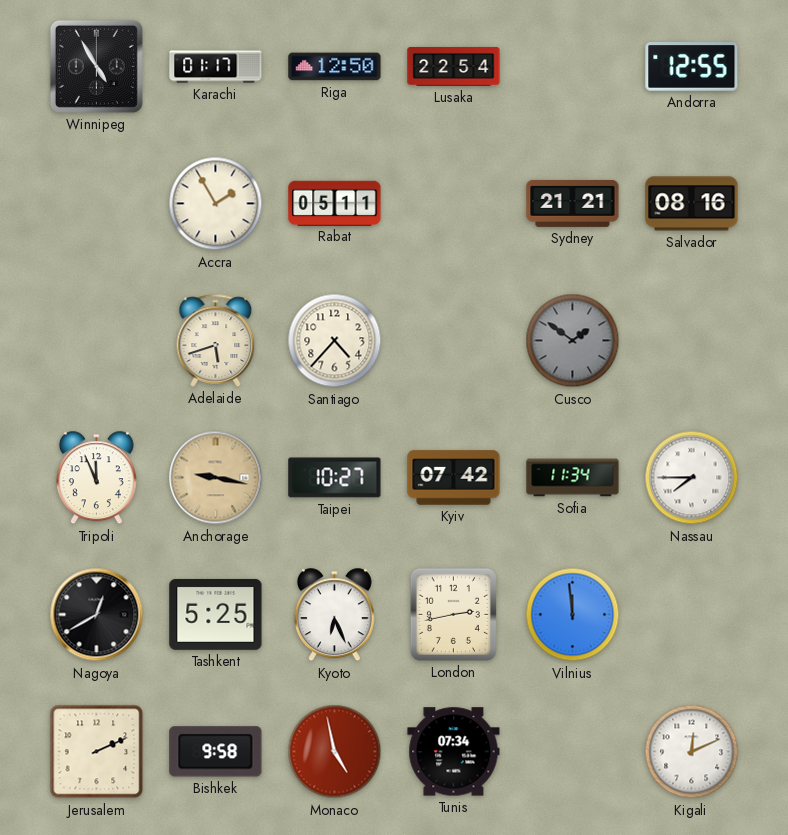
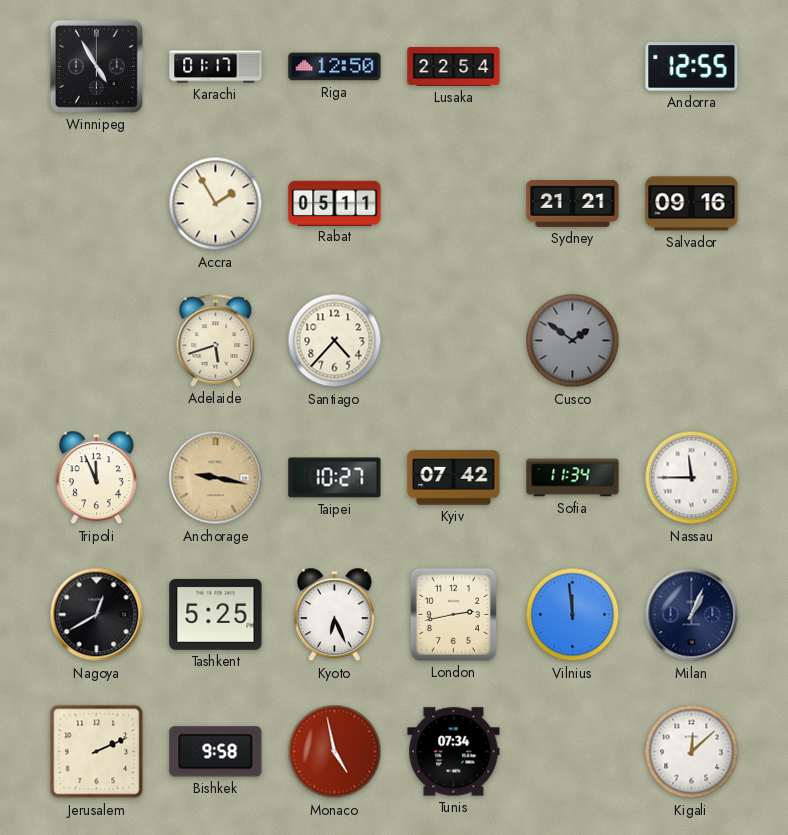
Salvador: 08:16 -> 09:16 (692, 204)
Nassau: 7:45 -> 11:45 (692, 478)
Milan: none -> 1:04 (692, 615)
Kigali: 12:11 -> 12:08 (692, 752)
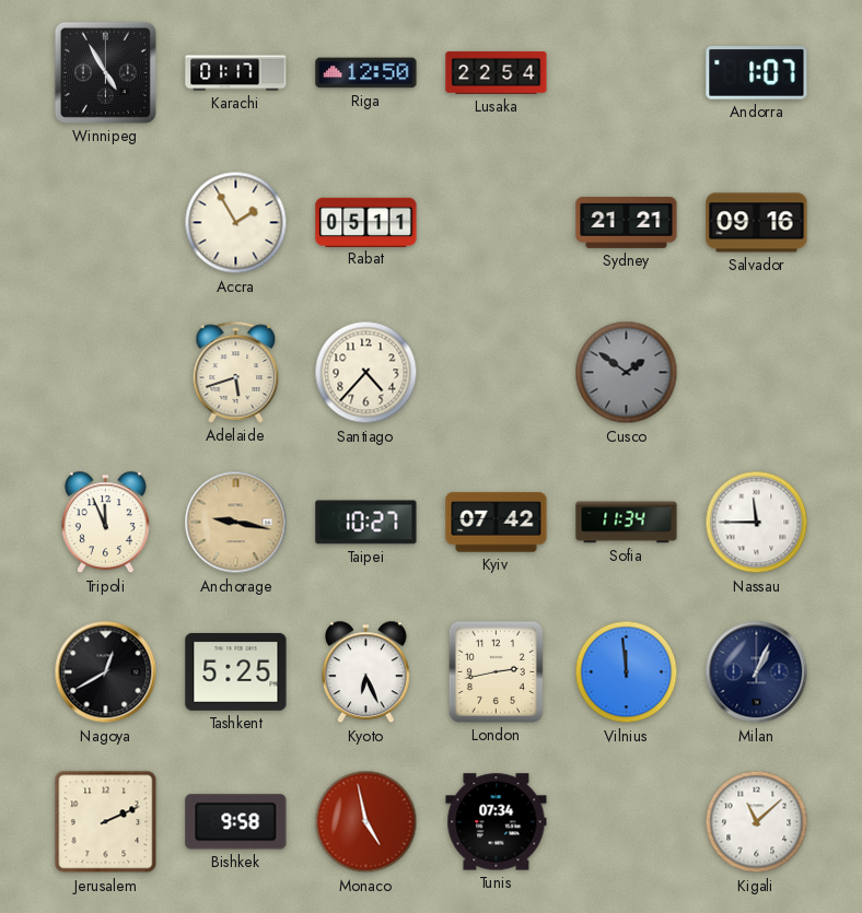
Andorra: 12:55 -> 1:07 (757, 73)
Kigali: 12:08 -> 11:08 (757, 822)
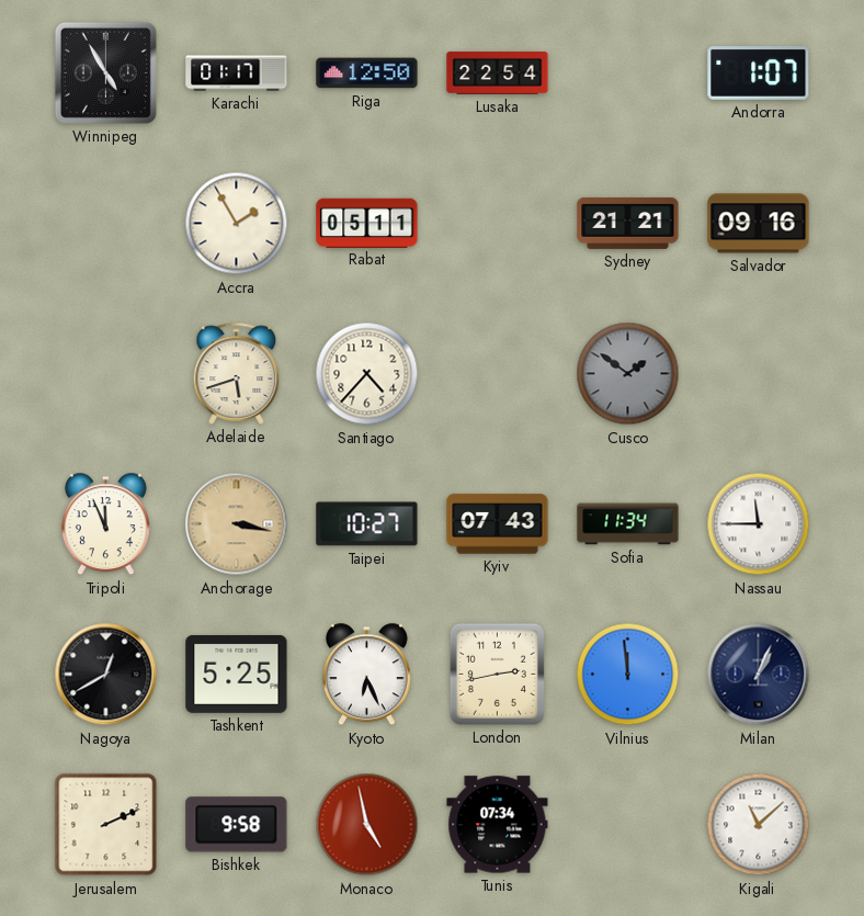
Anchorage: 9:17 -> 3:17 (237, 524)
Kyiv: 07:42 -> 07:43 (498, 524)
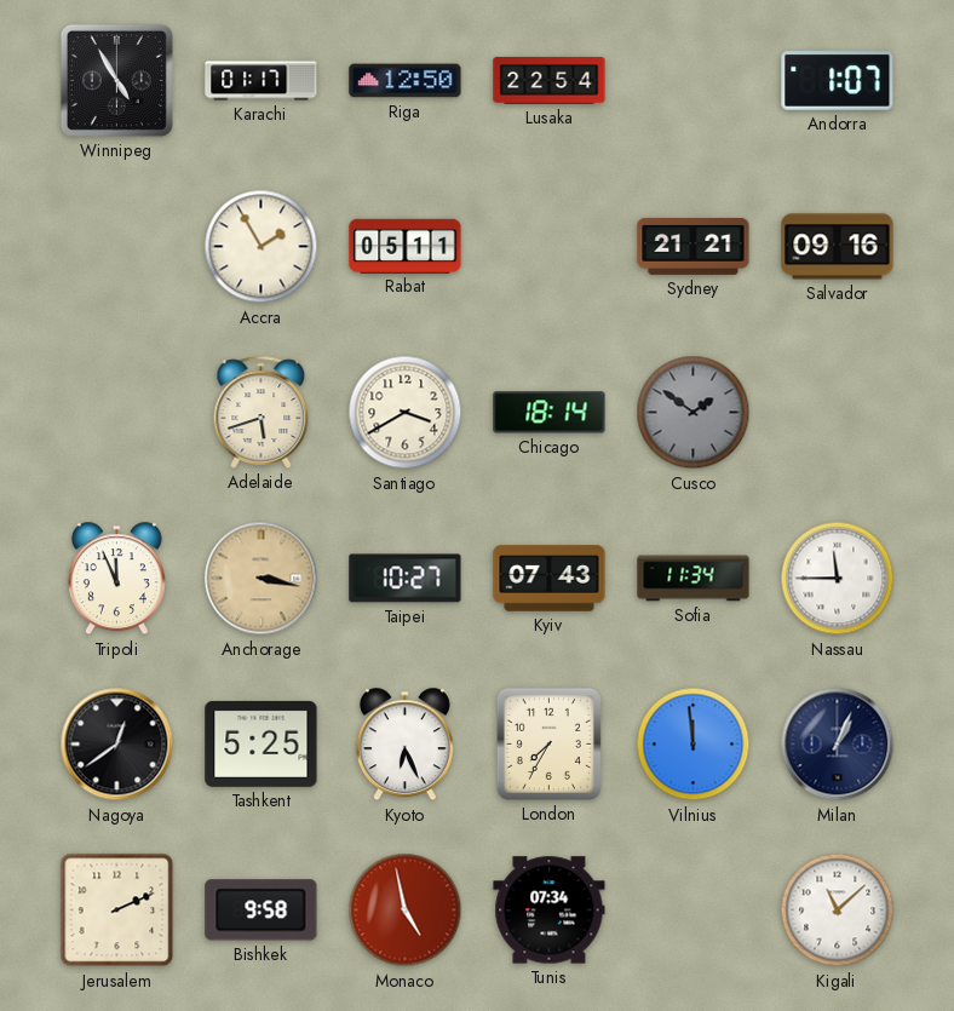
Santiago: 4:37 -> 3:40 (406, 413)
Chicago: none -> 18:14 (550, 413)
Nagoya: 12:40 -> 12:39 (117, 745)
London: 2:43 -> 7:35 (548, 743)
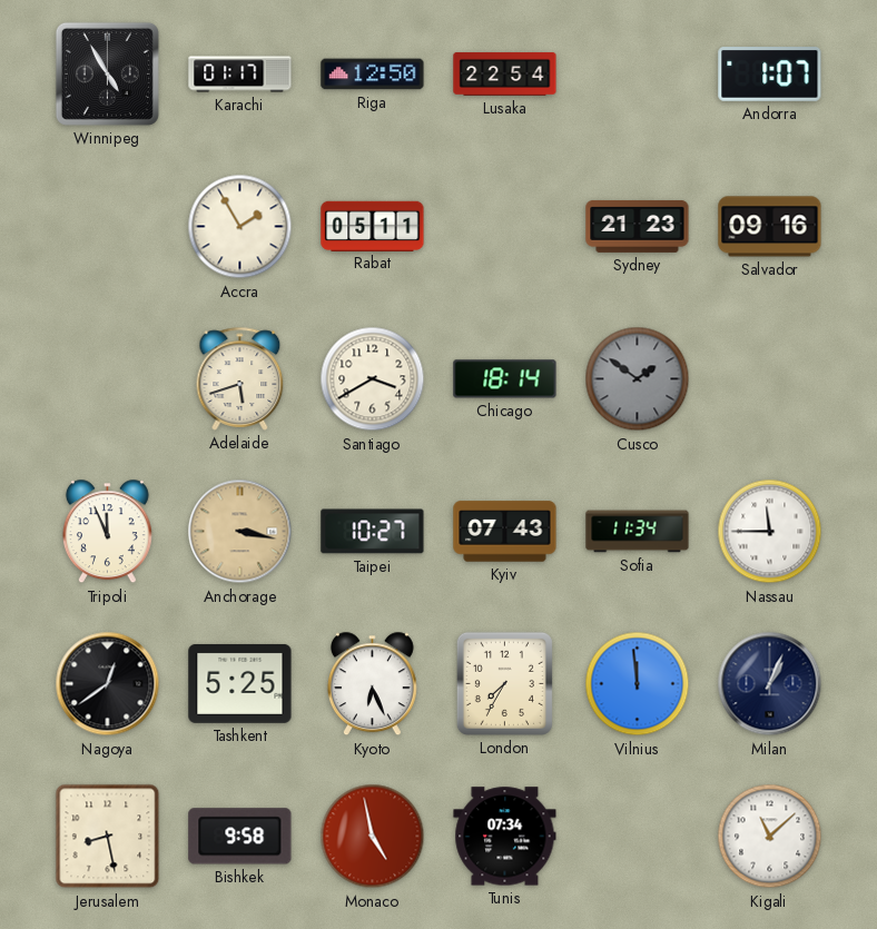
Sydney: 21:21 -> 21:23 (638, 226)
Jerusalem: 2:11 -> 8:28 (108, 837)
